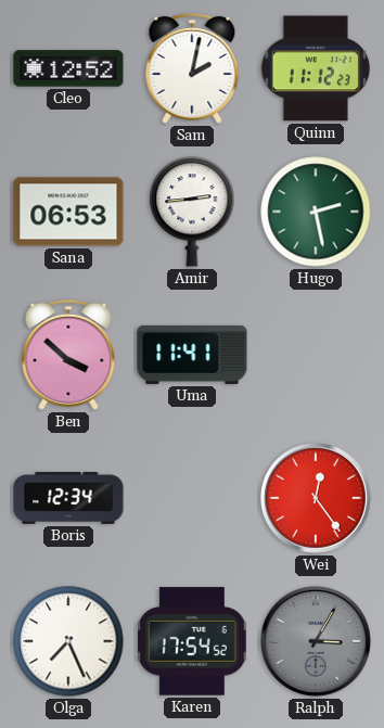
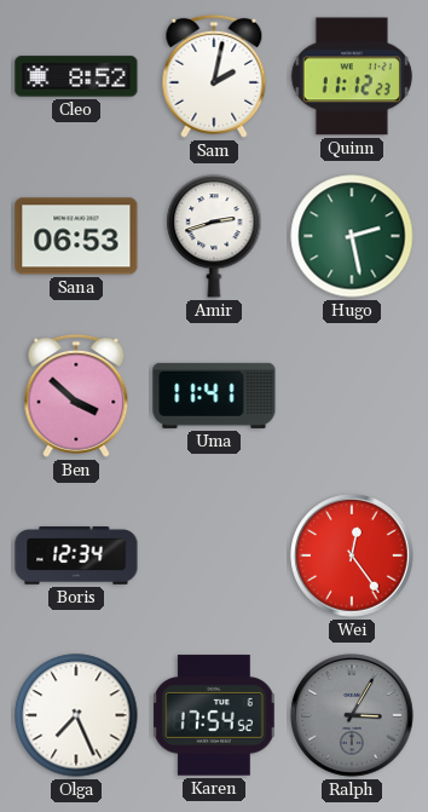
Cleo: 12:52 -> 8:52 (76, 76)
Amir: 2:44 -> 2:42 (214, 236)
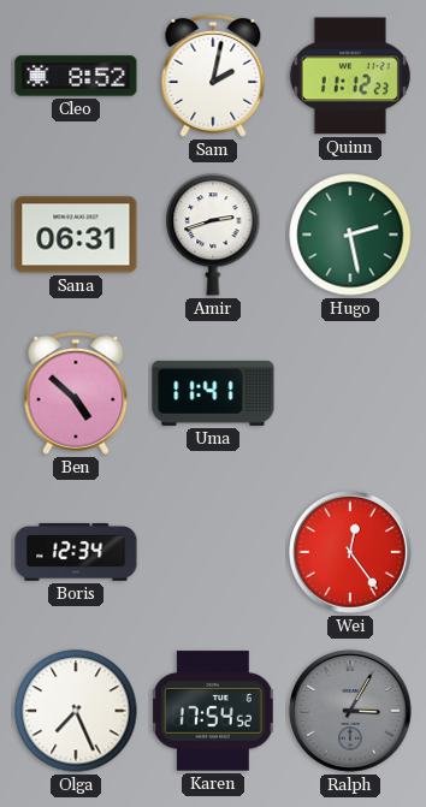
Sana: 06:53 -> 06:31 (76, 235)
Ben: 3:52 -> 4:52 (76, 393)
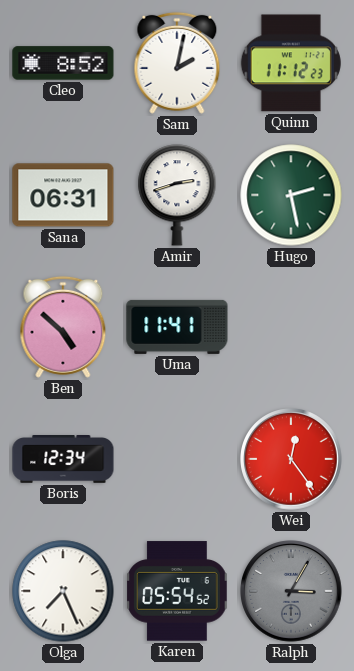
Karen: 17:54 -> 05:54 (177, 591)
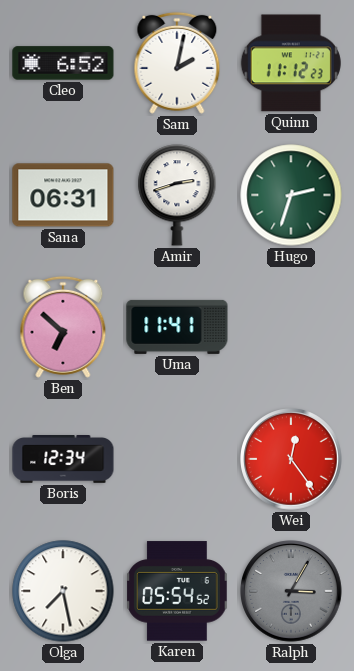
Cleo: 8:52 -> 6:52 (63, 63)
Hugo: 2:28 -> 2:33 (291, 195)
Ben: 4:52 -> 6:52 (63, 327)
Olga: 7:26 -> 7:28 (63, 591)
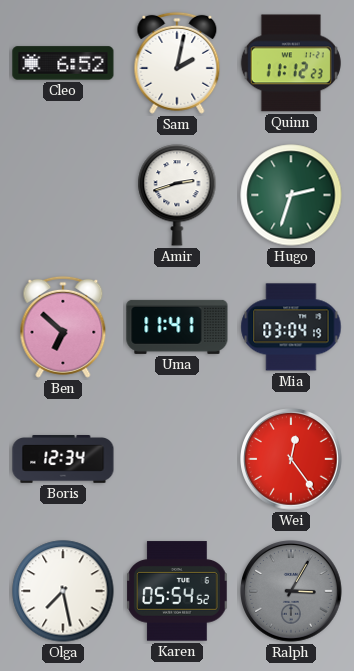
Sana: 06:31 -> none (63, 195)
Mia: none -> 03:04 (291, 327)
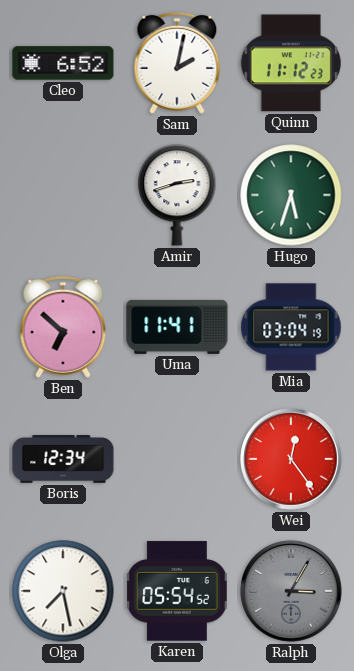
Hugo: 2:33 -> 5:33 (291, 195)
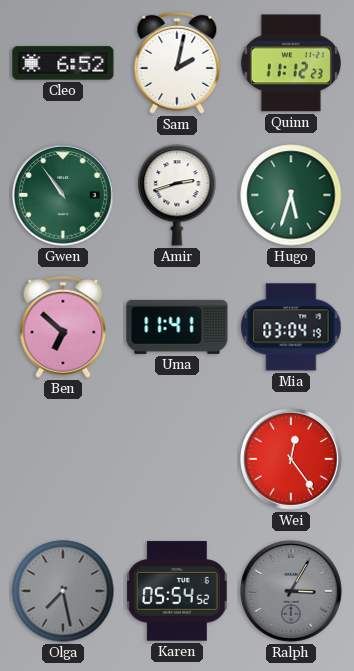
Gwen: none -> 10:54 (63, 195)
Boris: 12:34 -> none (63, 459)
Olga dial: white -> grey (63, 591)
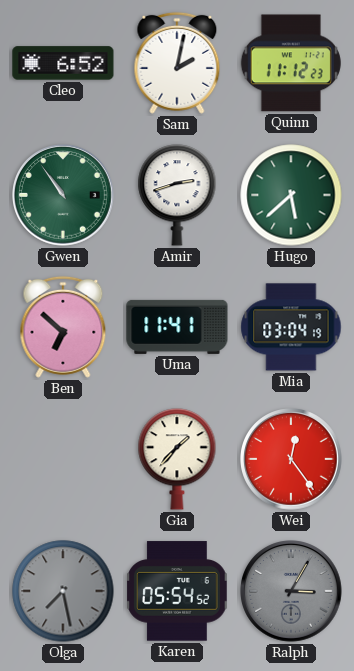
Hugo: 5:33 -> 5:38 (291, 195)
Gia: none -> 1:37 (177, 459)
